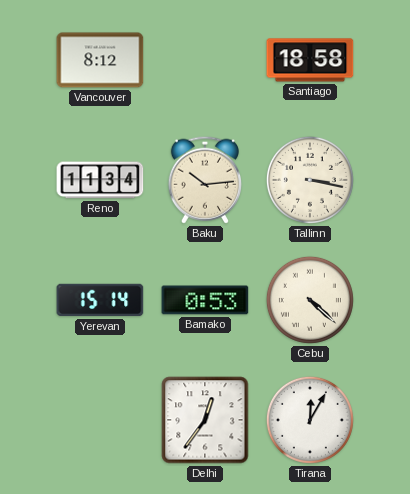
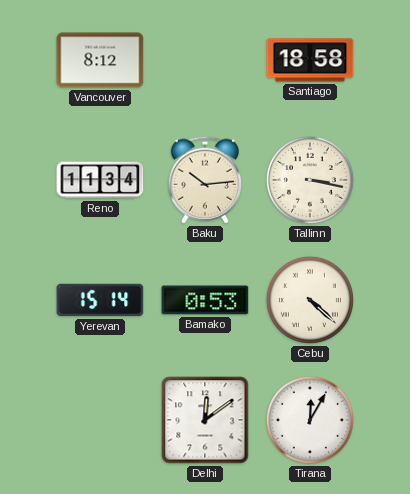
Delhi: 12:36 -> 12:09 (205, 420)
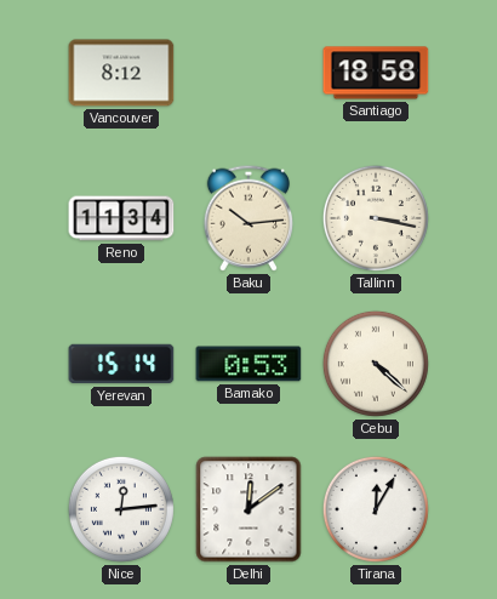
Nice: none -> 12:14 (121, 509)
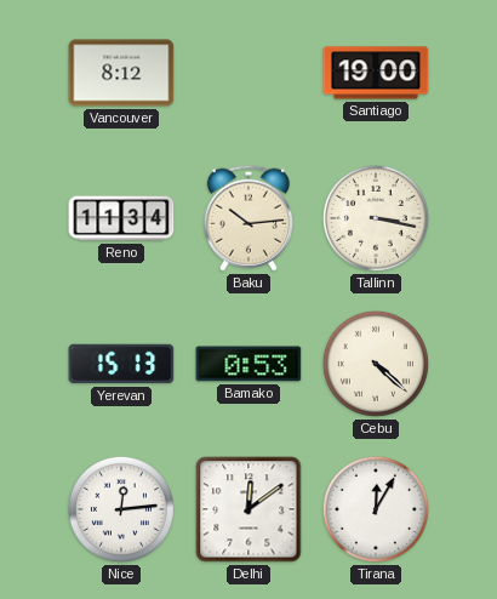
Santiago: 18:58 -> 19:00 (376, 73)
Yerevan: 15:14 -> 15:13 (121, 364)
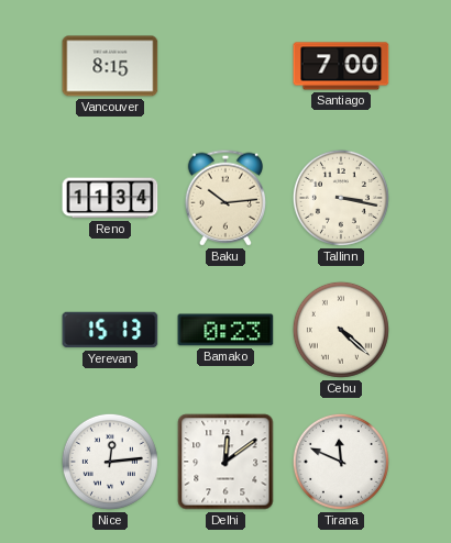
Vancouver: 8:12 -> 8:15 (110, 66)
Santiago: 19:00 -> 7:00 (341, 66)
Bamako: 0:53 -> 0:23 (226, 330)
Tirana: 12:05 -> 11:49 (341, 462)
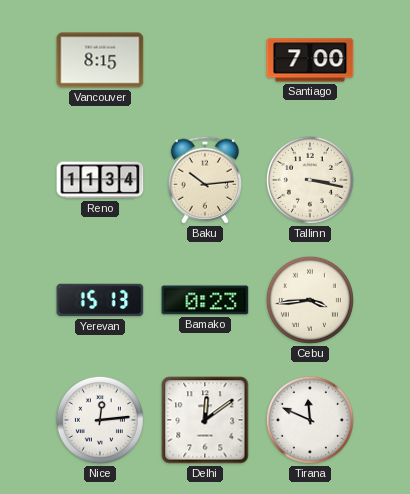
Cebu: 4:22 -> 3:44 (310, 300)
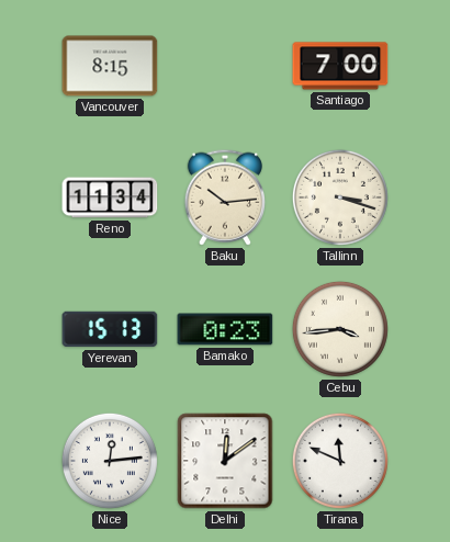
Tallinn: 3:17 -> 3:18 (340, 197)
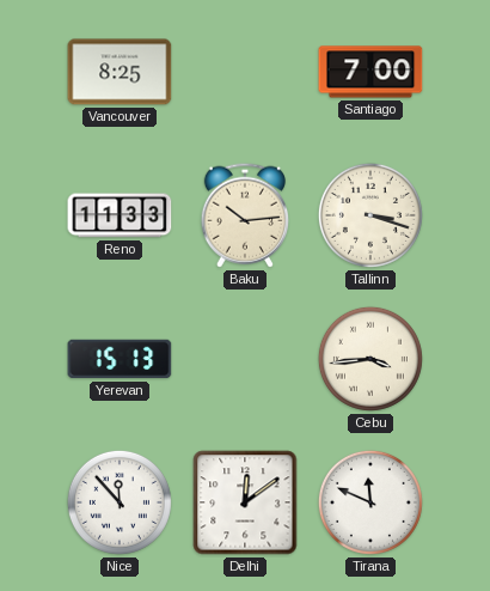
Vancouver: 8:15 -> 8:25 (120, 72)
Reno: 11:34 -> 11:33 (120, 215)
Bamako: 0:23 -> none (225, 329)
Nice: 12:14 -> 11:53 (120, 502)
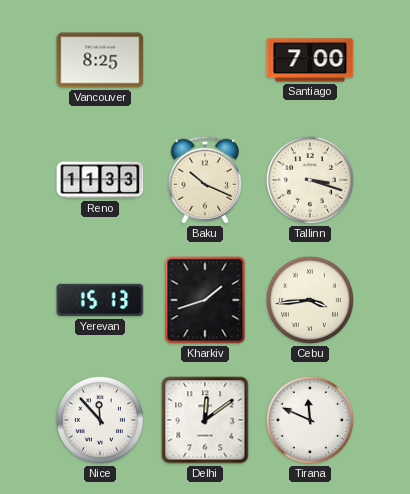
Baku: 10:14 -> 10:19 (204, 180)
Kharkiv: none -> 1:42 (205, 300)
